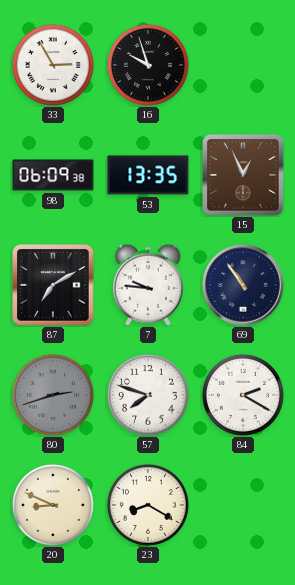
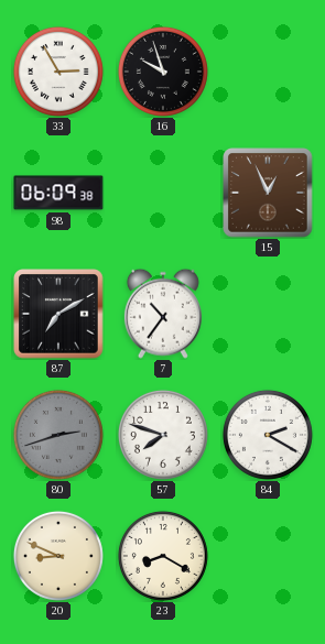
53: 13:35 -> none (148, 175)
7: 9:46 -> 10:36 (163, 314)
69: 10:54 -> none (243, 285)
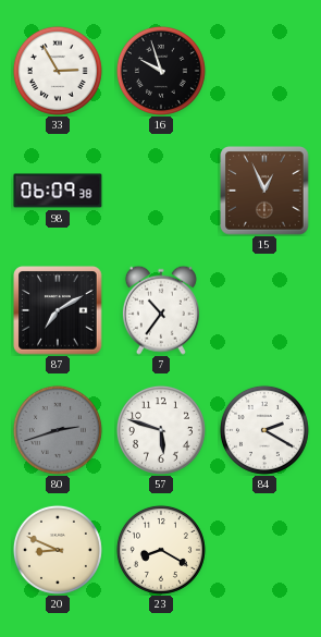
57: 7:48 -> 5:48 (161, 430)
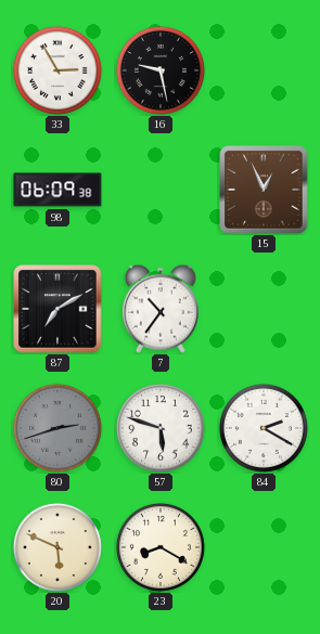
16: 9:57 -> 9:28 (161, 70)
20: 8:49 -> 5:49 (57, 547)
